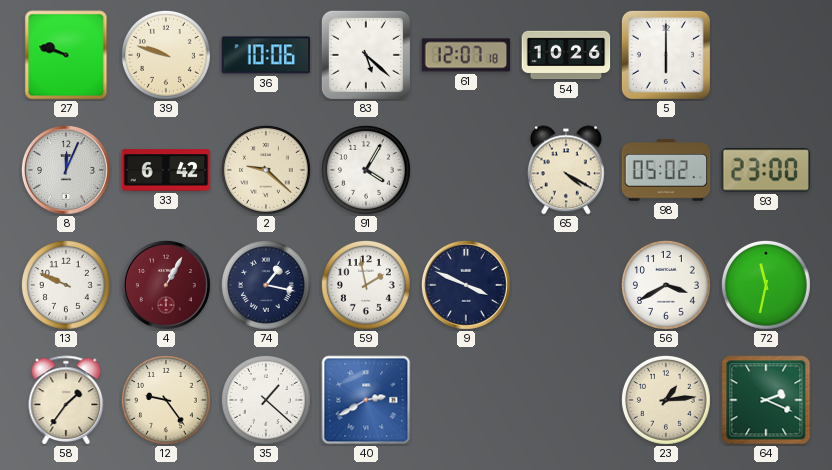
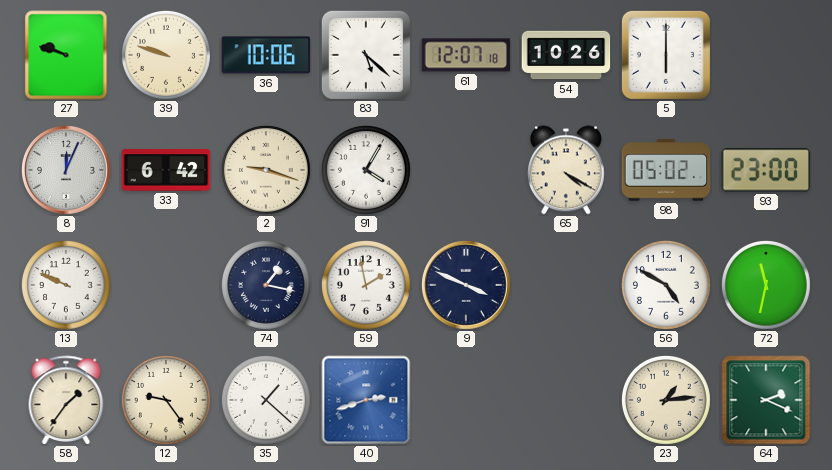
2: 9:22 -> 9:18 (266, 170)
4: 1:05 -> none (166, 285)
56: 3:40 -> 4:50 (666, 285)
40: 2:40 -> 2:42 (366, 400)
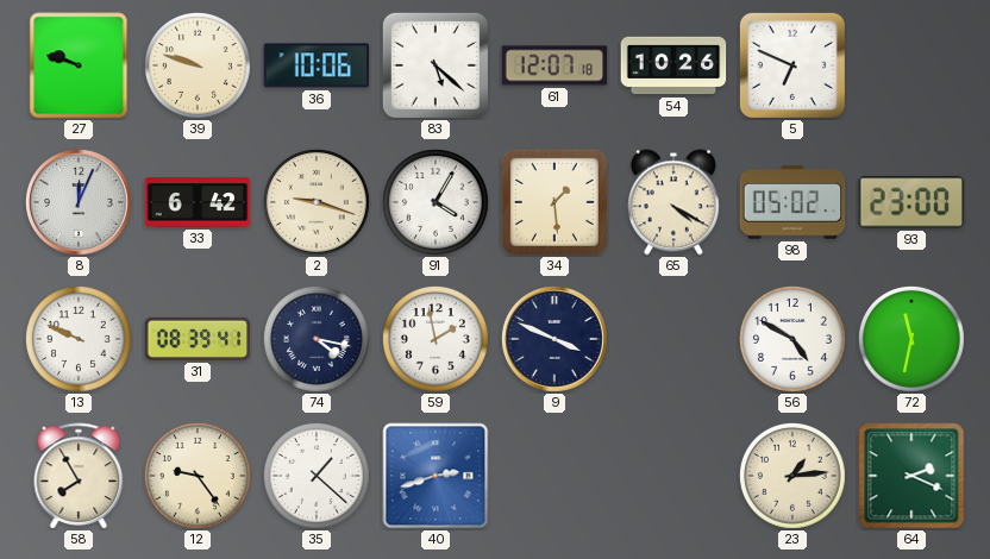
5: 6:00 -> 6:49 (792, 65)
34: none -> 1:29 (554, 202)
31: none -> 08:39 (198, 339)
74: 1:17 -> 4:17 (317, 339)
58: 1:36 -> 7:55 (79, 476)
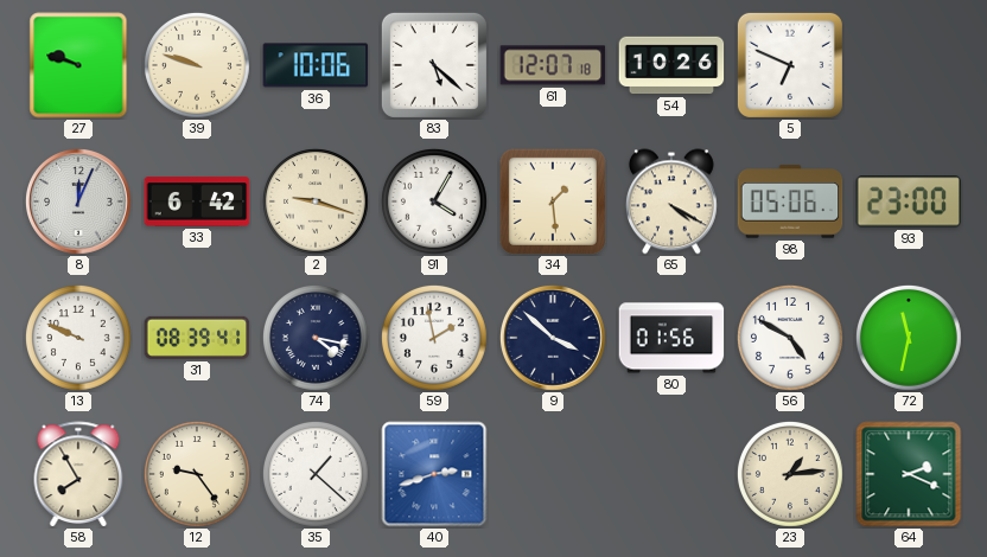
98: 05:02 -> 05:06 (790, 201)
9: 3:49 -> 3:52 (553, 338)
80: none -> 01:56 (671, 338)
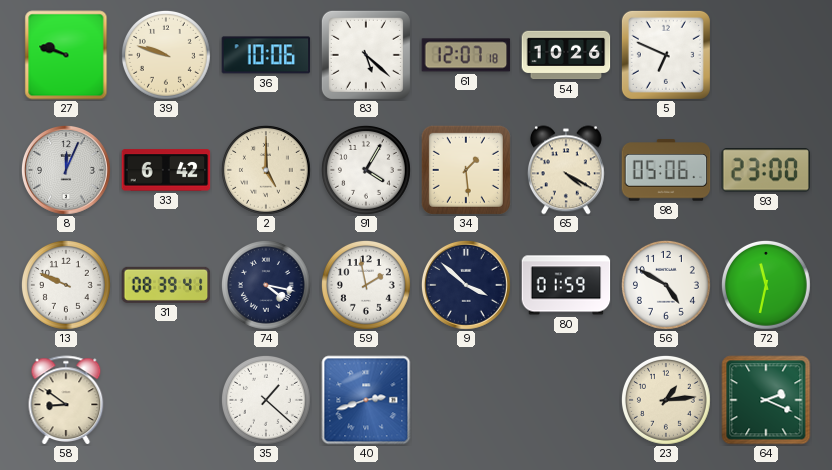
2: 9:18 -> 5:00 (266, 170)
80: 01:56 -> 01:59 (566, 285)
58: 7:55 -> 8:51 (66, 400)
12: 9:24 -> none (197, 474)
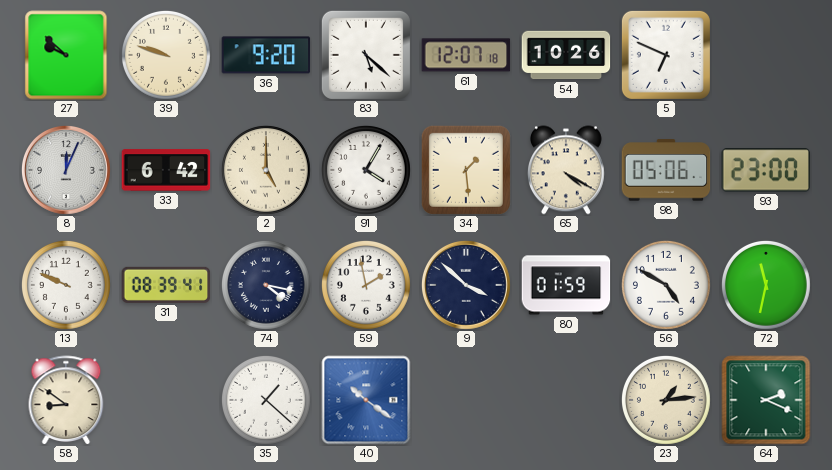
27: 9:48 -> 9:52 (66, 55)
36: 10:06 -> 9:20 (266, 55)
40: 2:42 -> 10:21 (366, 400)
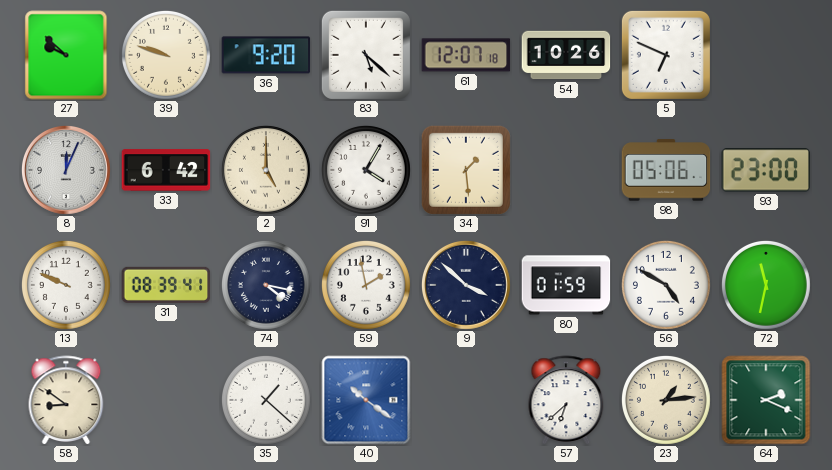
65: 4:20 -> none (566, 170)
57: none -> 6:38 (566, 400)
